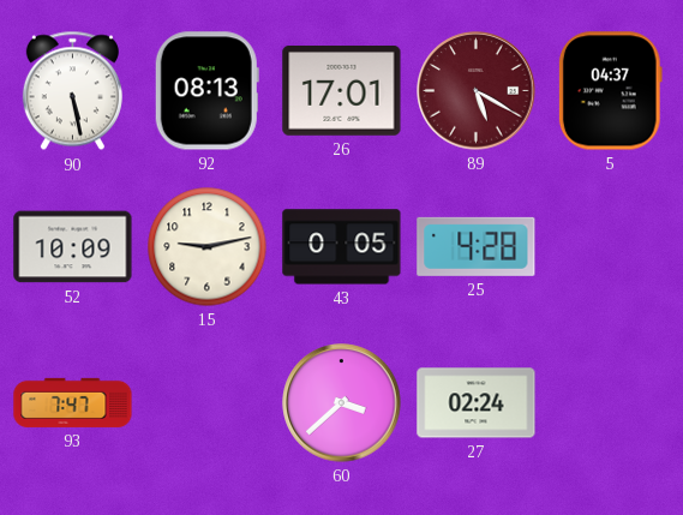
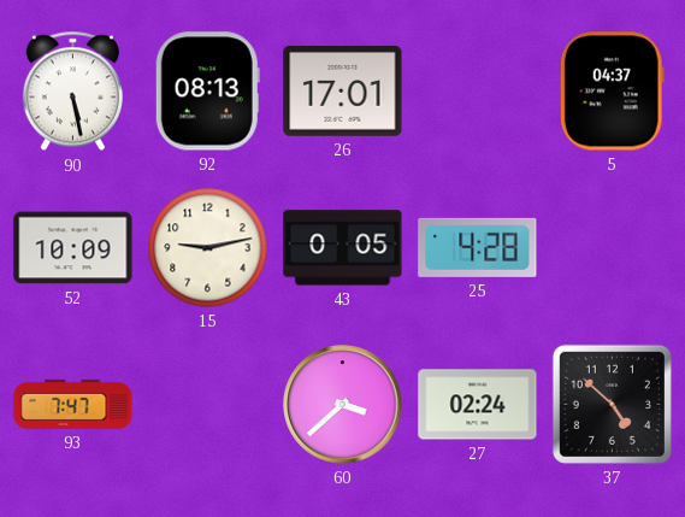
89: 5:20 -> none (477, 91)
37: none -> 4:52 (612, 404)
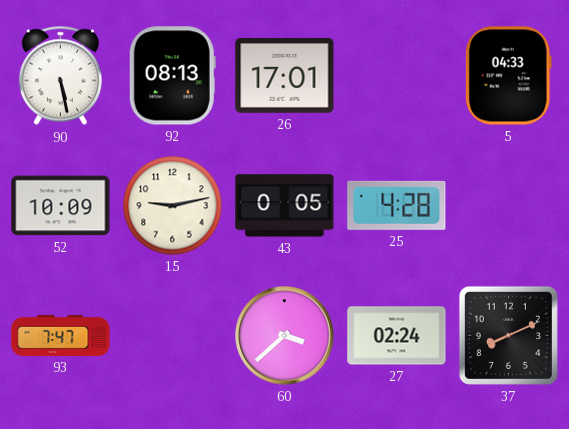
5: 04:37 -> 04:33 (508, 76)
37: 4:52 -> 8:11 (508, 335)
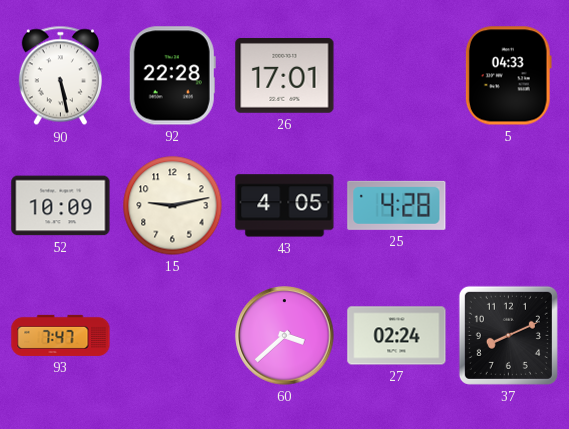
92: 08:13 -> 22:28 (172, 76)
43: 0:05 -> 4:05 (285, 206)
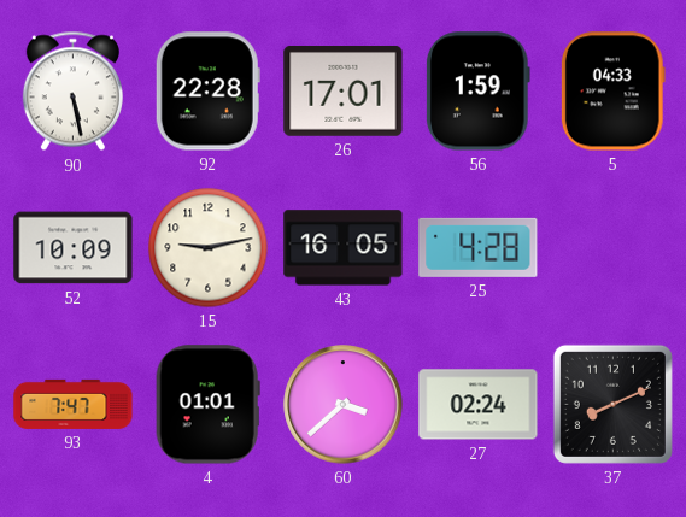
56: none -> 1:59 (477, 92)
43: 4:05 -> 16:05 (344, 248)
4: none -> 01:01 (207, 405)
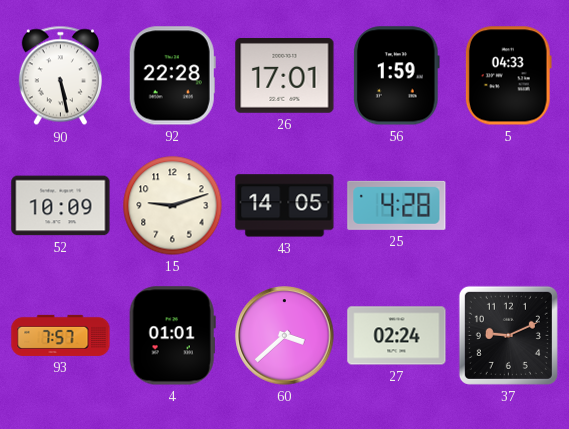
15: 9:13 -> 9:12 (173, 206)
43: 16:05 -> 14:05 (285, 206)
93: 7:47 -> 7:57 (61, 335)
37: 8:11 -> 9:11 (508, 335)
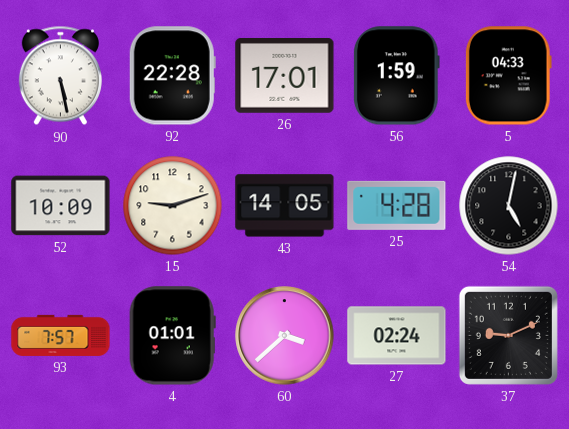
54: none -> 5:02 (509, 206)
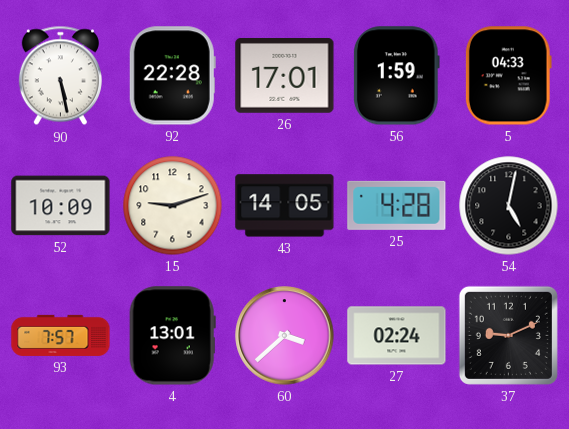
4: 01:01 -> 13:01 (172, 336)
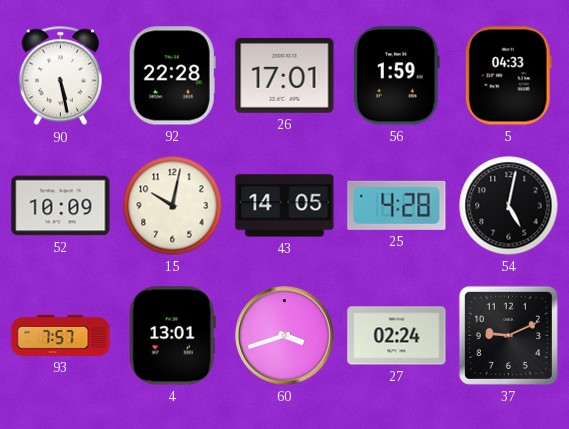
15: 9:12 -> 10:02 (173, 206)
60: 3:38 -> 3:42 (285, 336)
